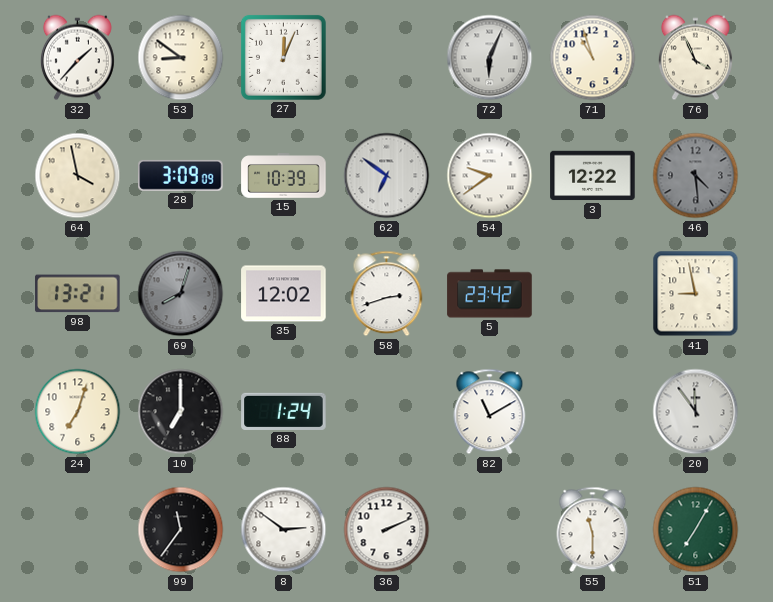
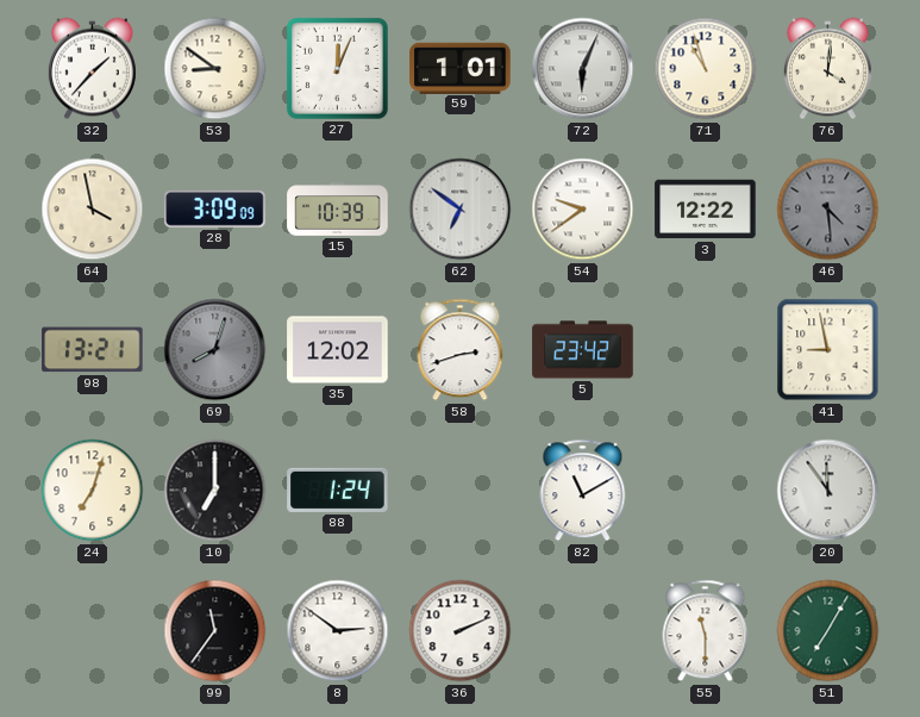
59: none -> 1:01 (461, 68)
76: 3:56 -> 4:01 (827, 69)
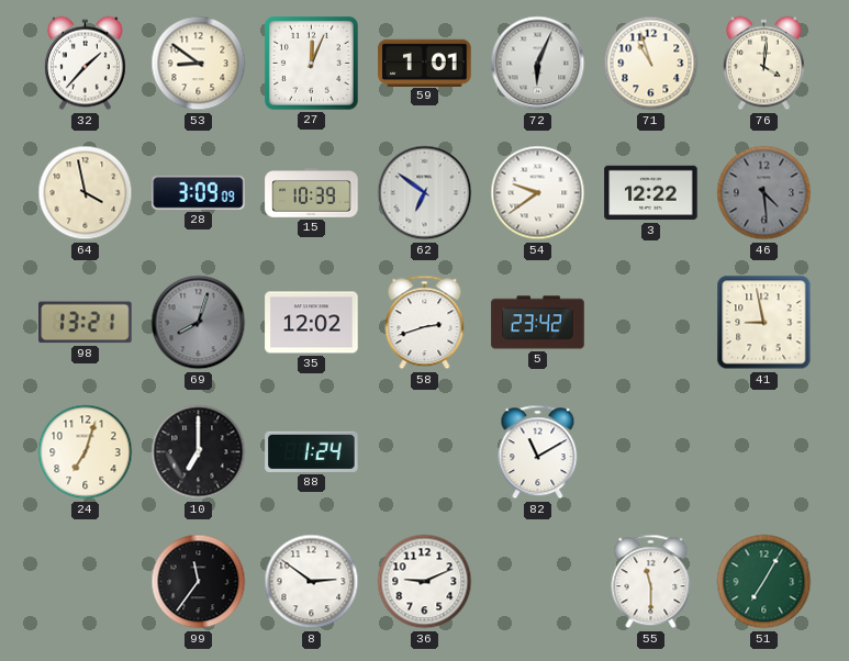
20: 11:54 -> none (828, 491)
36: 2:11 -> 9:11 (425, 582)
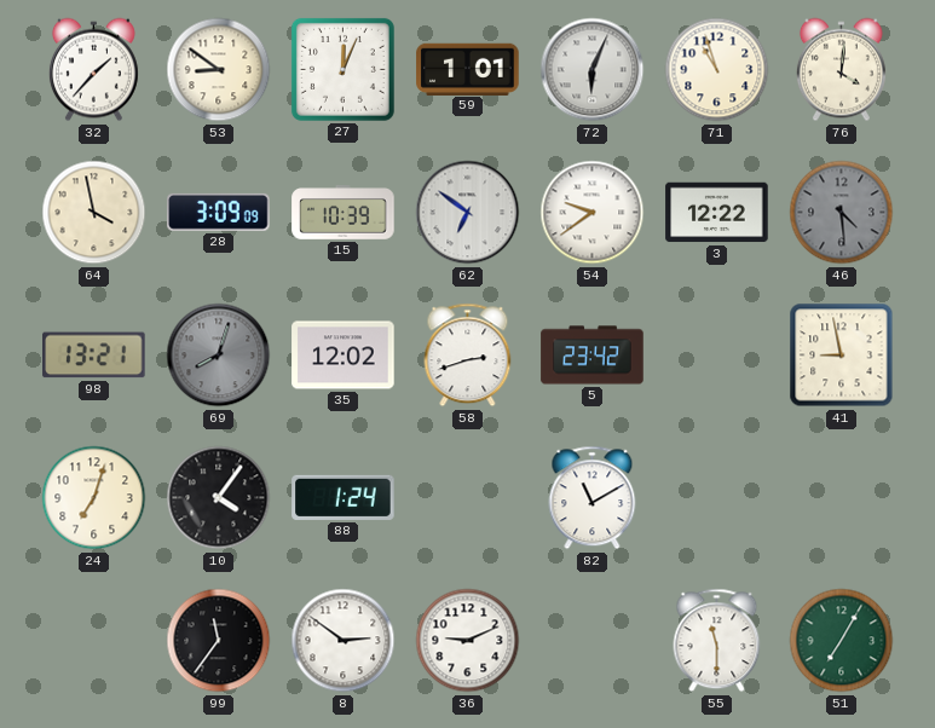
10: 7:00 -> 4:06 (219, 498)
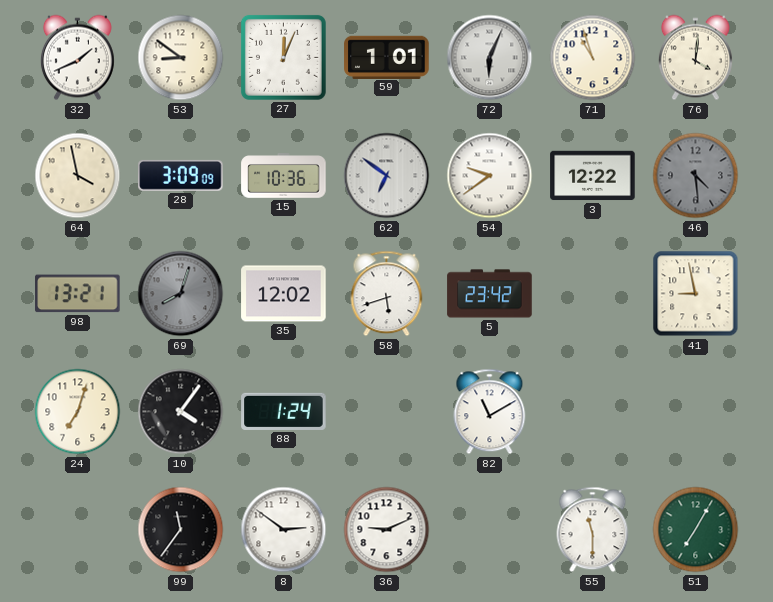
32: 1:37 -> 1:41 (77, 58)
15: 10:39 -> 10:36 (284, 176)
58: 2:42 -> 5:42 (387, 294)
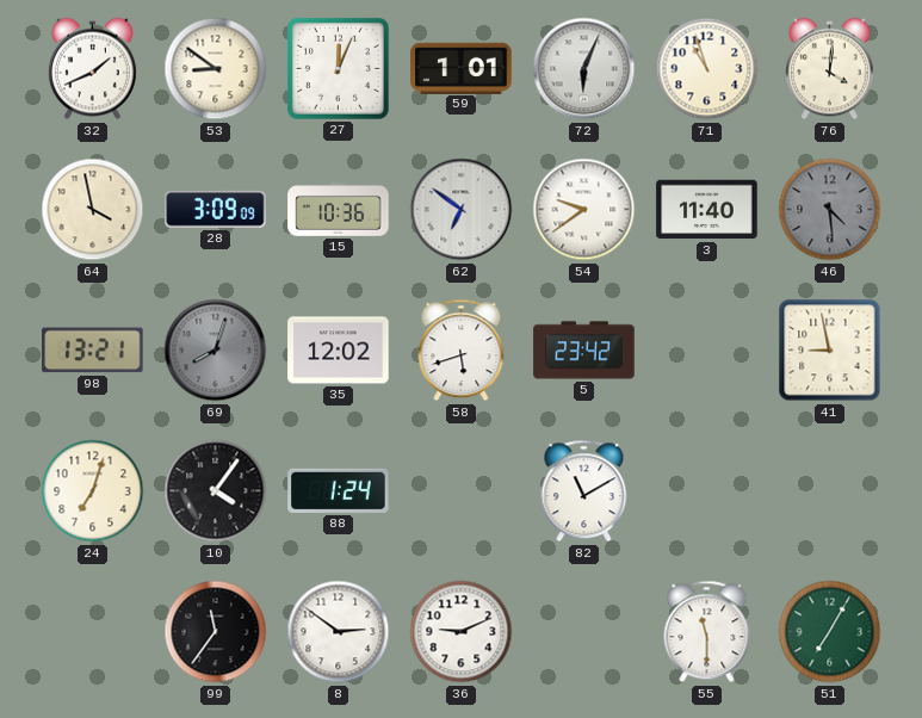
3: 12:22 -> 11:40 (707, 210)
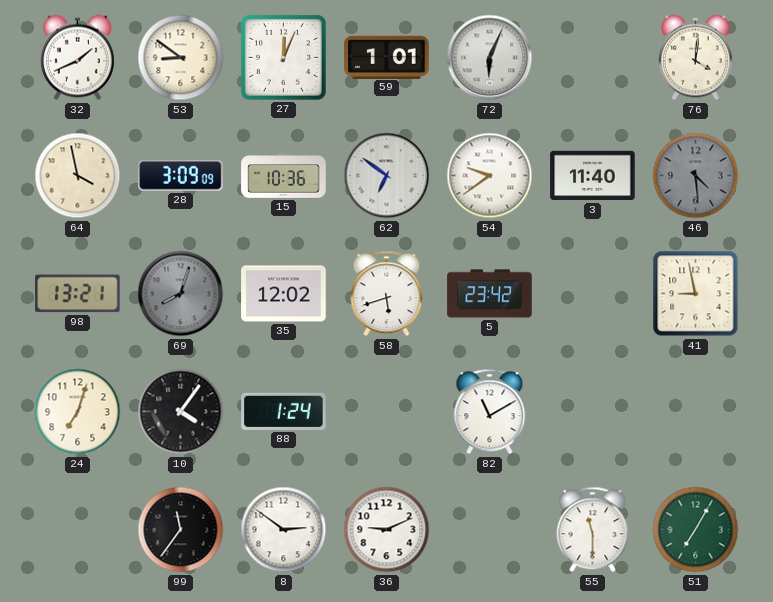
71: 10:57 -> none (707, 69)
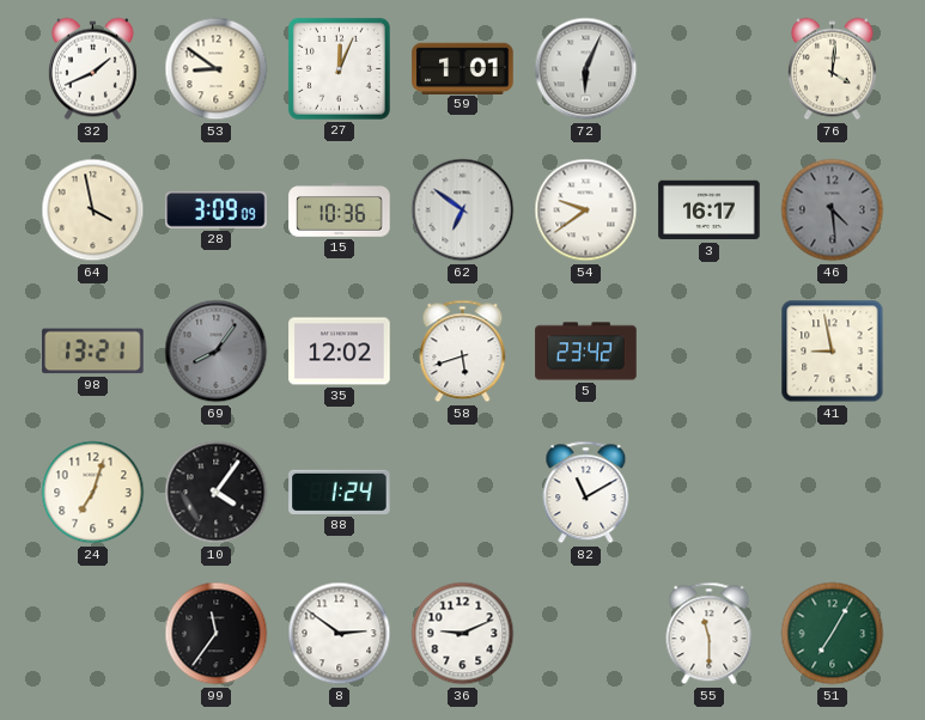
3: 11:40 -> 16:17 (710, 210)
69: 8:03 -> 8:06 (217, 352)
